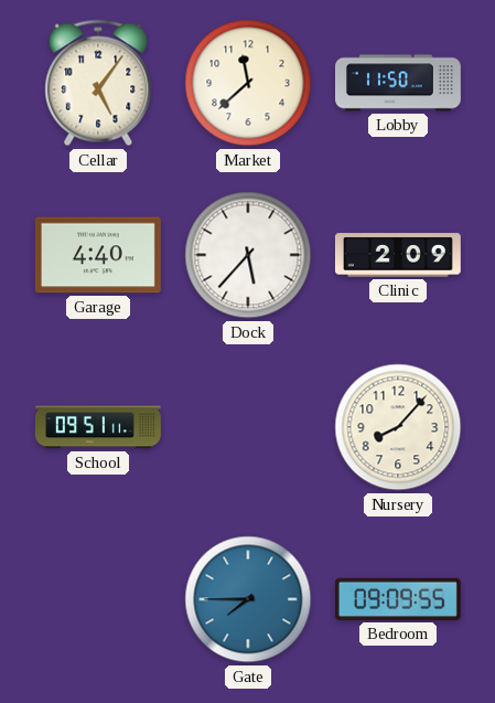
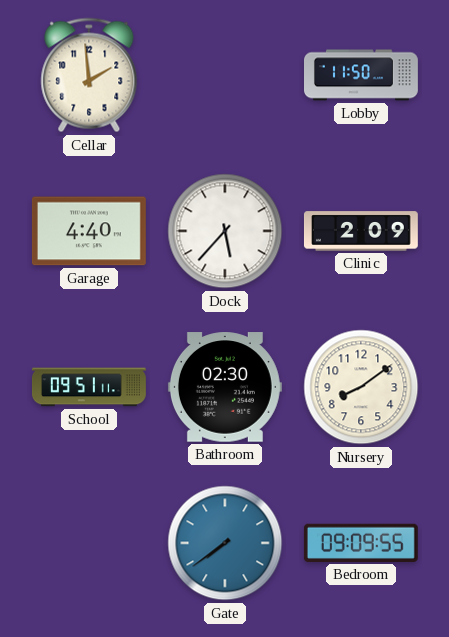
Cellar: 5:06 -> 1:59 (89, 75)
Market: 11:38 -> none (248, 83)
Bathroom: none -> 02:30 (225, 387)
Nursery: 8:07 -> 8:09 (361, 387)
Gate: 7:45 -> 7:39 (225, 543)
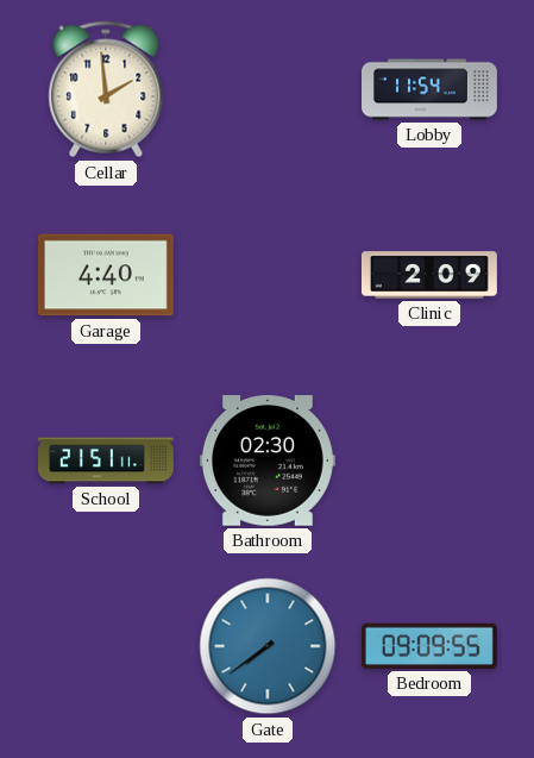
Lobby: 11:50 -> 11:54 (431, 89)
Dock: 5:37 -> none (225, 231)
School: 09:51 -> 21:51 (106, 461)
Nursery: 8:09 -> none (361, 387)
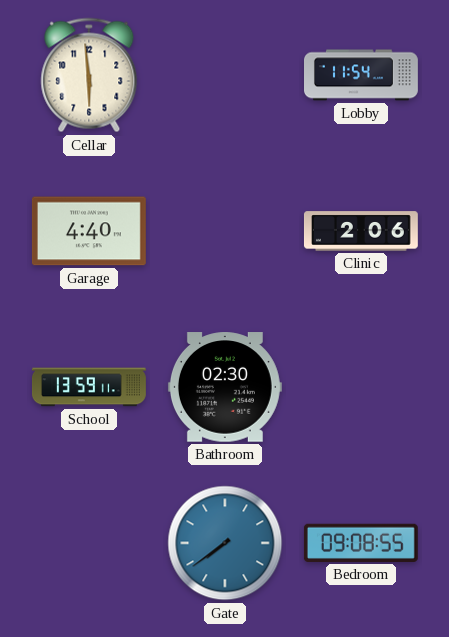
Cellar: 1:59 -> 5:59 (89, 75)
Clinic: 2:09 -> 2:06 (361, 231)
School: 21:51 -> 13:59 (89, 387)
Bedroom: 09:09 -> 09:08 (361, 543)
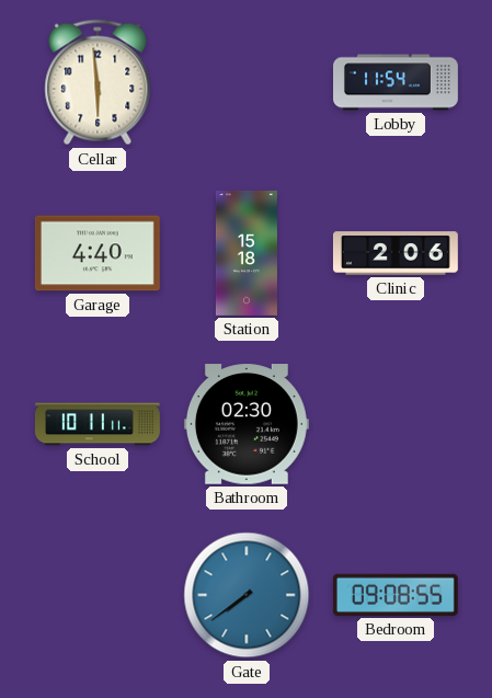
Station: none -> 15:18 (247, 253)
School: 13:59 -> 10:11 (98, 424)
